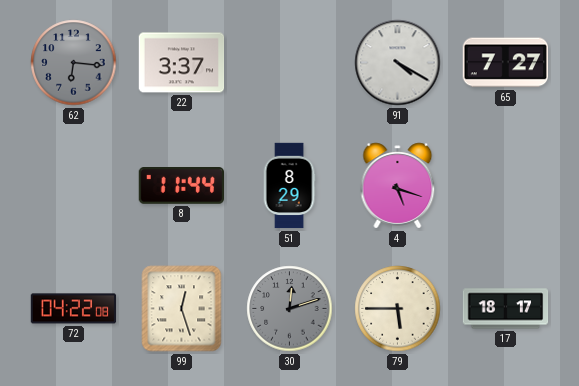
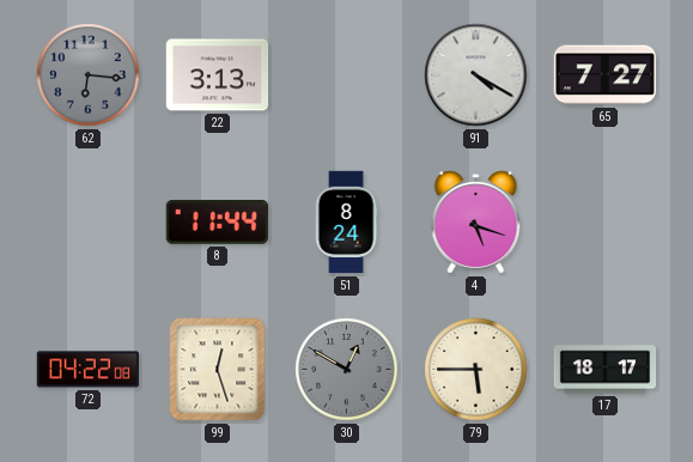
22: 3:37 -> 3:13 (218, 75)
51: 8:29 -> 8:24 (346, 223)
30: 12:12 -> 12:50 (347, 370)
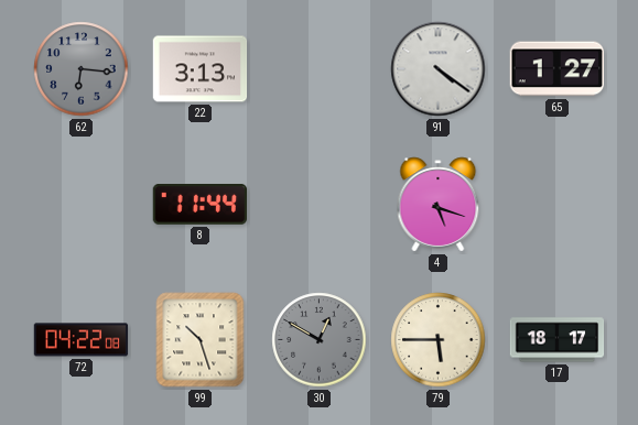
91: 4:20 -> 4:21 (439, 69)
65: 7:27 -> 1:27 (556, 69)
51: 8:24 -> none (346, 223)
99: 12:27 -> 10:27 (201, 340)
